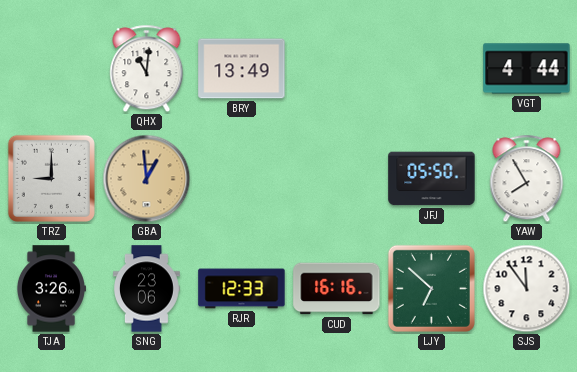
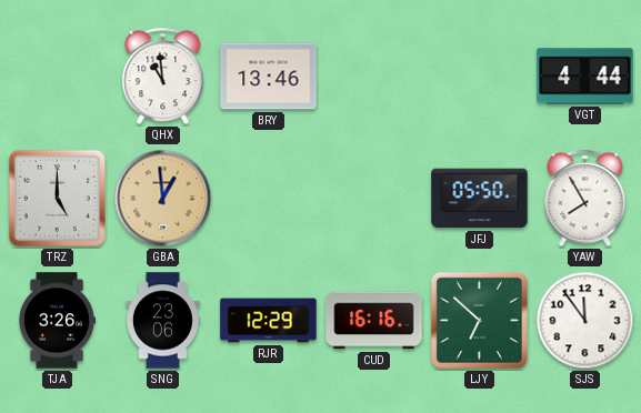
QHX: 11:01 -> 10:59 (163, 77)
BRY: 13:49 -> 13:46 (269, 77)
TRZ: 9:00 -> 5:00 (57, 198)
RJR: 12:33 -> 12:29 (269, 321)
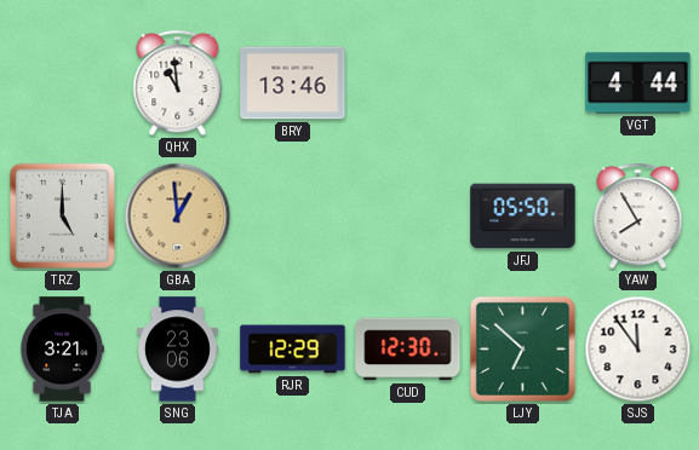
TJA: 3:26 -> 3:21 (62, 350)
CUD: 16:16 -> 12:30 (408, 350)
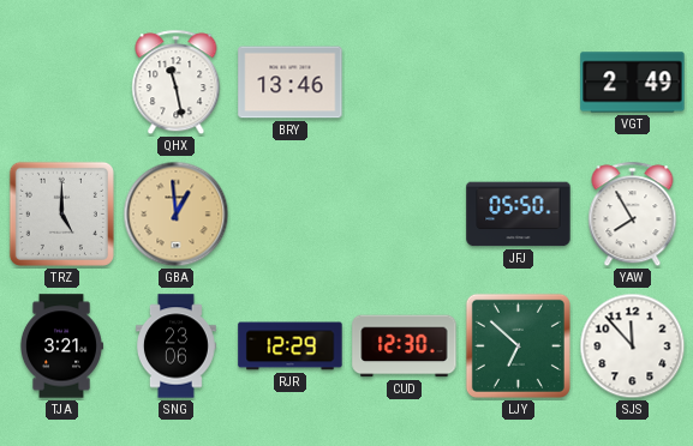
QHX: 10:59 -> 11:28 (177, 83)
VGT: 4:44 -> 2:49 (633, 83)
SJS: 11:54 -> 11:53 (633, 346)
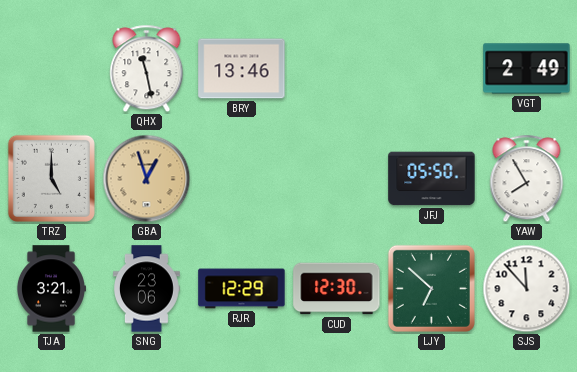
GBA: 12:59 -> 12:57 (147, 179)
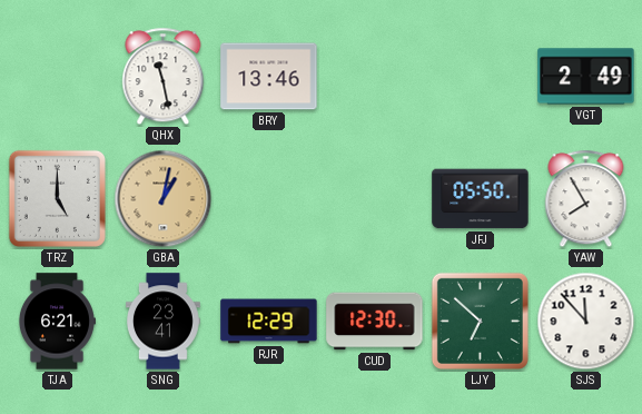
GBA: 12:57 -> 1:02 (164, 199)
TJA: 3:21 -> 6:21 (57, 322)
SNG: 23:06 -> 23:41 (164, 322)
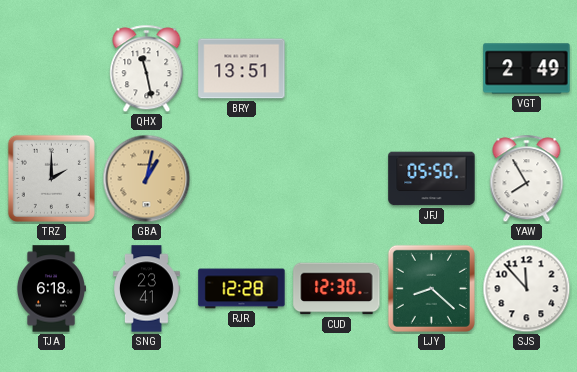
BRY: 13:46 -> 13:51 (242, 69)
TRZ: 5:00 -> 2:00 (51, 178)
TJA: 6:21 -> 6:18 (51, 289)
RJR: 12:29 -> 12:28 (242, 289)
LJY: 6:52 -> 8:22 (431, 288)
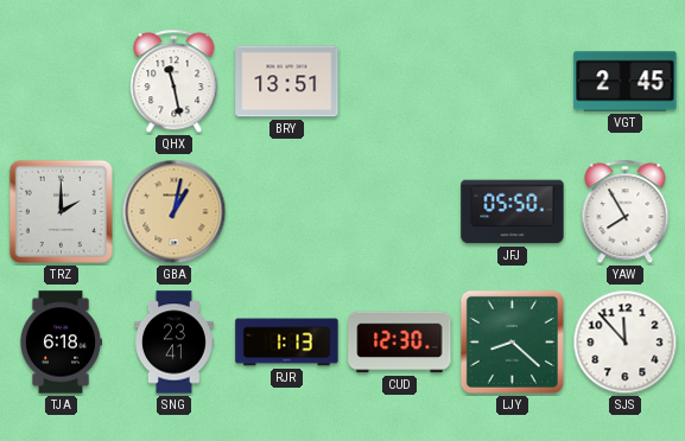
VGT: 2:49 -> 2:45 (626, 82)
RJR: 12:28 -> 1:13 (287, 343)
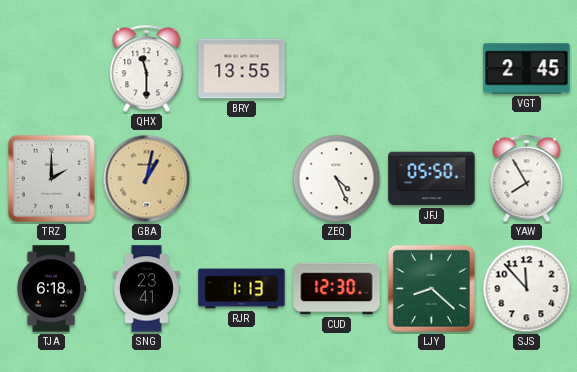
QHX: 11:28 -> 11:30 (147, 69)
BRY: 13:51 -> 13:55 (242, 69)
ZEQ: none -> 4:26 (337, 179)
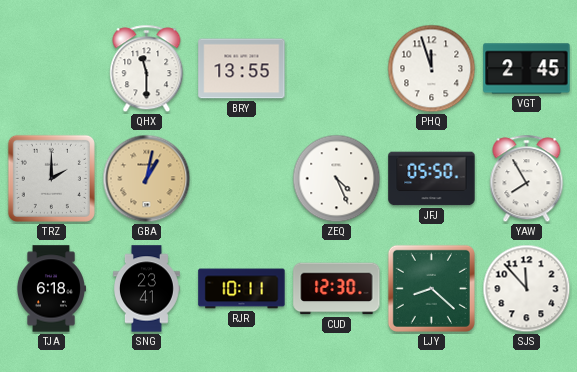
PHQ: none -> 11:57 (432, 69)
RJR: 1:13 -> 10:11 (242, 289)
